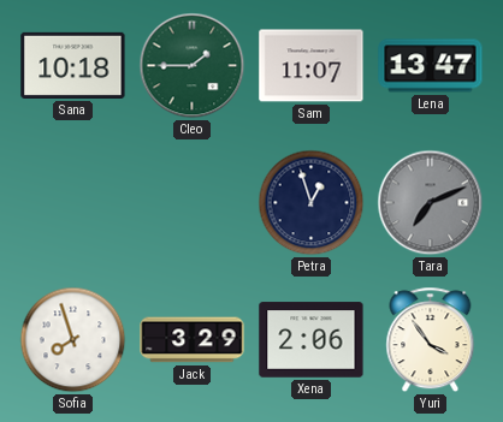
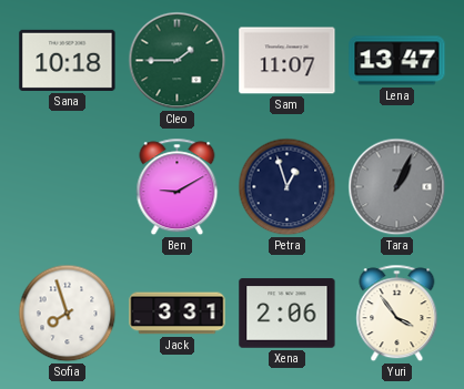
Ben: none -> 9:10 (178, 187)
Tara: 7:11 -> 1:04 (397, 187)
Jack: 3:29 -> 3:31 (178, 314)
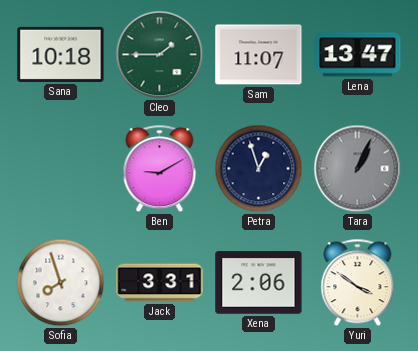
Yuri: 3:54 -> 3:51 (358, 283)
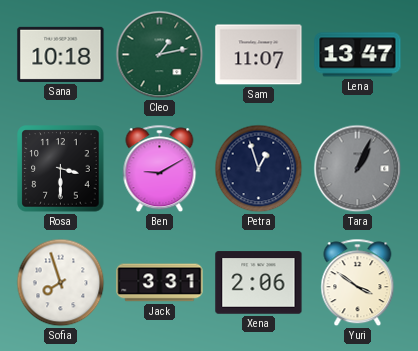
Cleo: 1:45 -> 1:13 (160, 55)
Rosa: none -> 3:30 (61, 169)
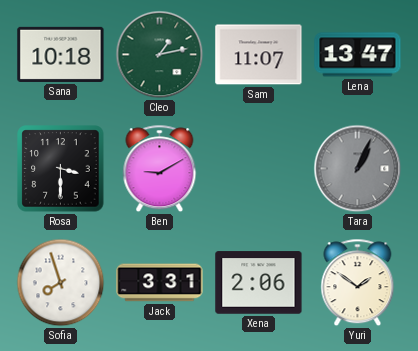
Petra: 12:57 -> none (259, 169)
Yuri: 3:51 -> 1:51 (358, 283)
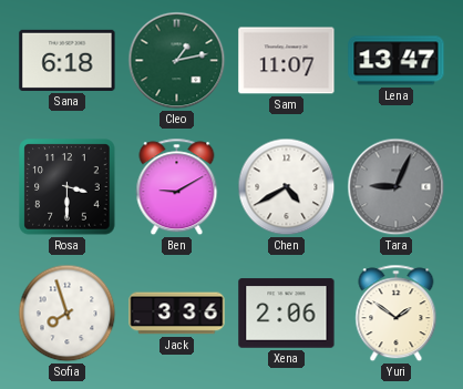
Sana: 10:18 -> 6:18 (68, 60)
Chen: none -> 4:40 (287, 187)
Tara: 1:04 -> 9:04 (397, 187)
Jack: 3:31 -> 3:36 (177, 314)
